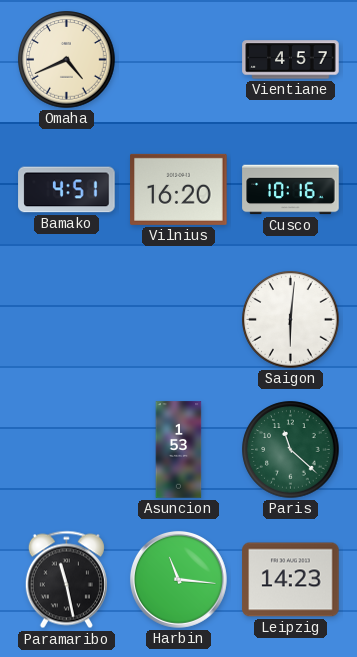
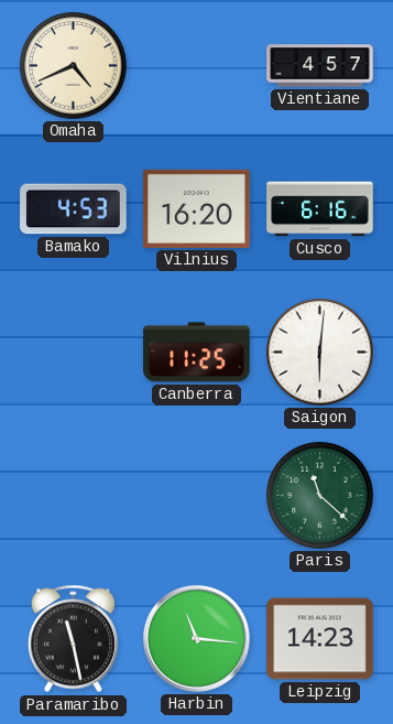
Bamako: 4:51 -> 4:53 (74, 209)
Cusco: 10:16 -> 6:16 (320, 209)
Canberra: none -> 11:25 (197, 353)
Asuncion: 1:53 -> none (179, 450)
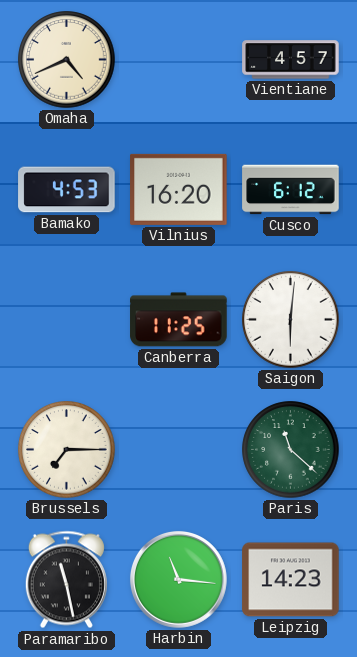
Cusco: 6:16 -> 6:12 (291, 190)
Brussels: none -> 7:15 (67, 450)
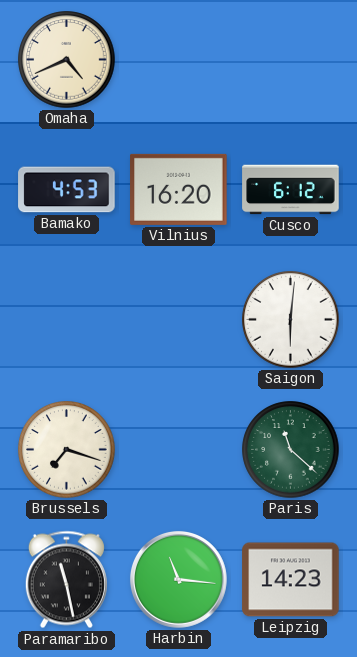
Vientiane: 4:57 -> none (291, 60)
Canberra: 11:25 -> none (179, 320)
Brussels: 7:15 -> 7:18 (67, 450)
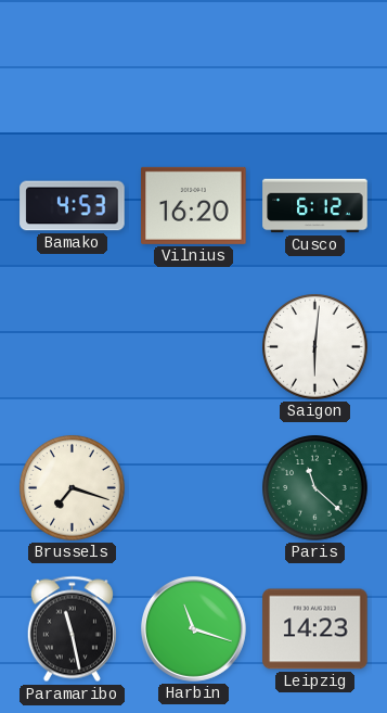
Omaha: 4:41 -> none (67, 60)
Harbin: 11:16 -> 11:18 (193, 628)
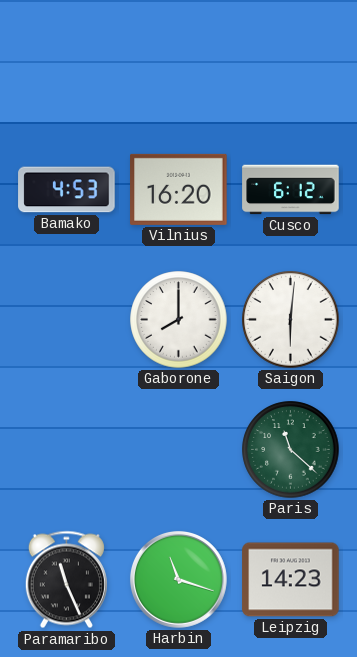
Gaborone: none -> 8:00 (179, 320)
Brussels: 7:18 -> none (73, 488)
Paramaribo: 11:28 -> 11:26 (66, 580)
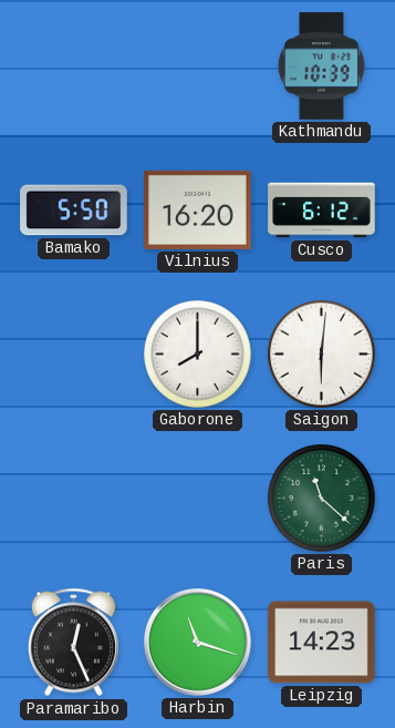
Kathmandu: none -> 10:39 (321, 66)
Bamako: 4:53 -> 5:50 (74, 211)
Paramaribo: 11:26 -> 12:26 (73, 643)
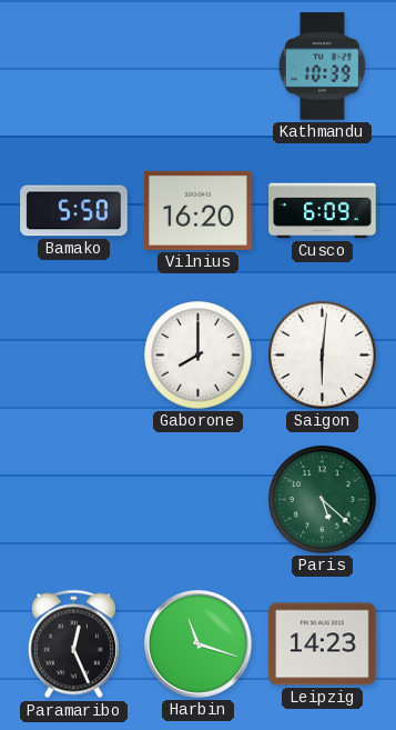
Cusco: 6:12 -> 6:09 (323, 211)
Paris: 11:22 -> 5:22 (323, 500)
